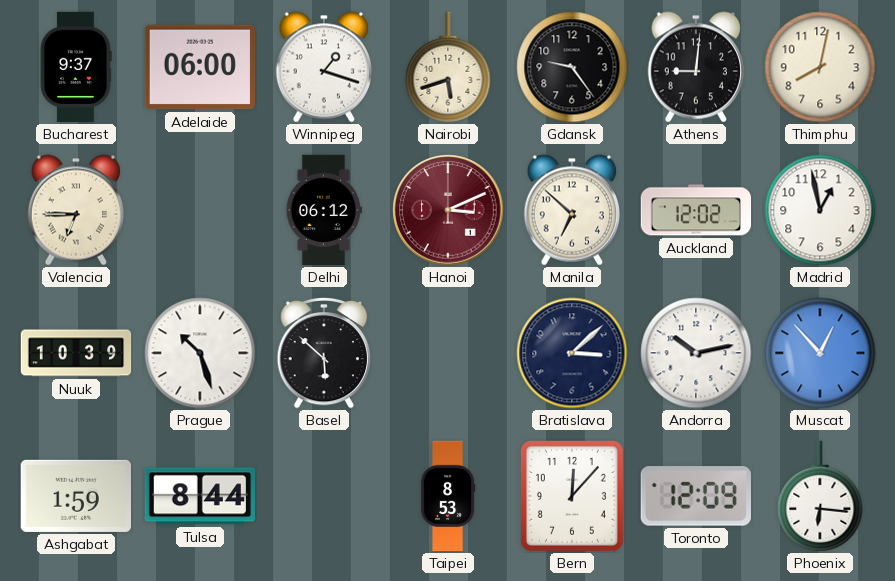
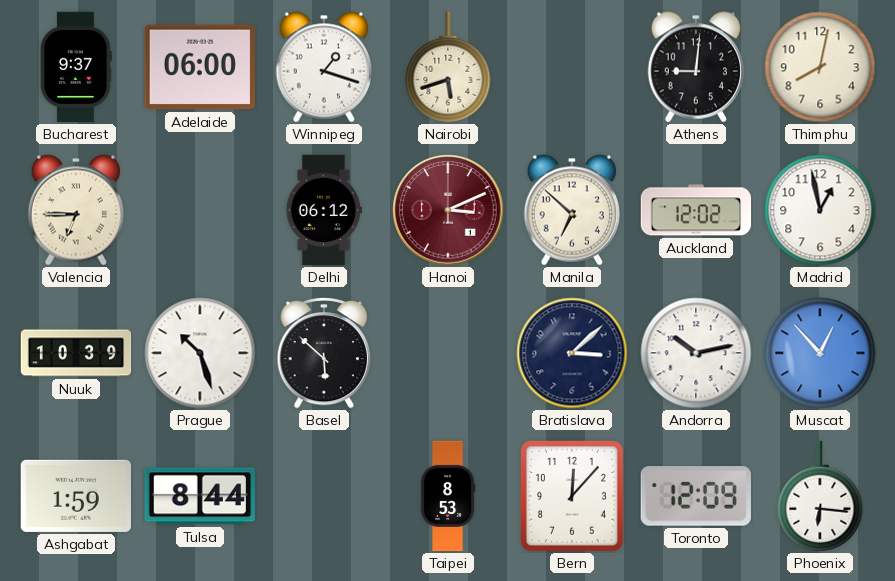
Gdansk: 9:24 -> none (572, 67)
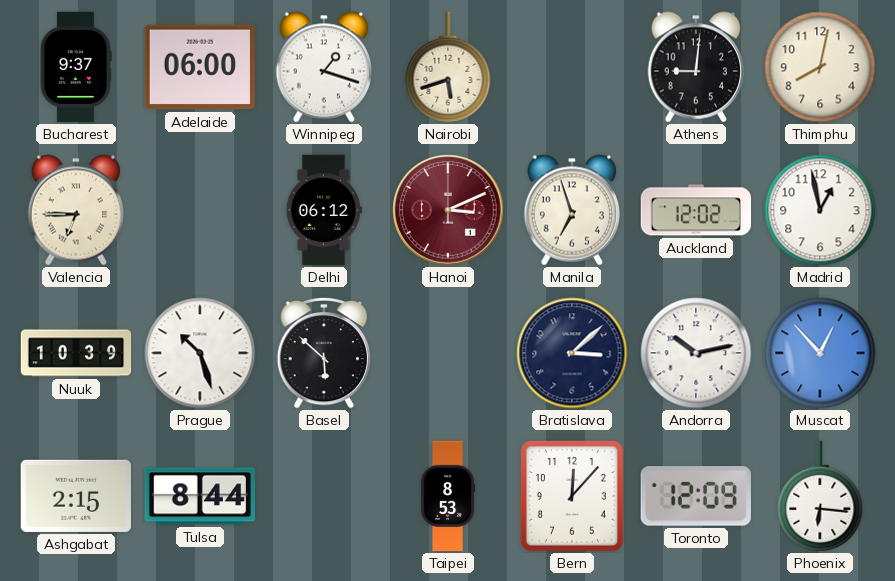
Manila: 6:52 -> 6:57 (571, 210)
Ashgabat: 1:59 -> 2:15 (75, 496)
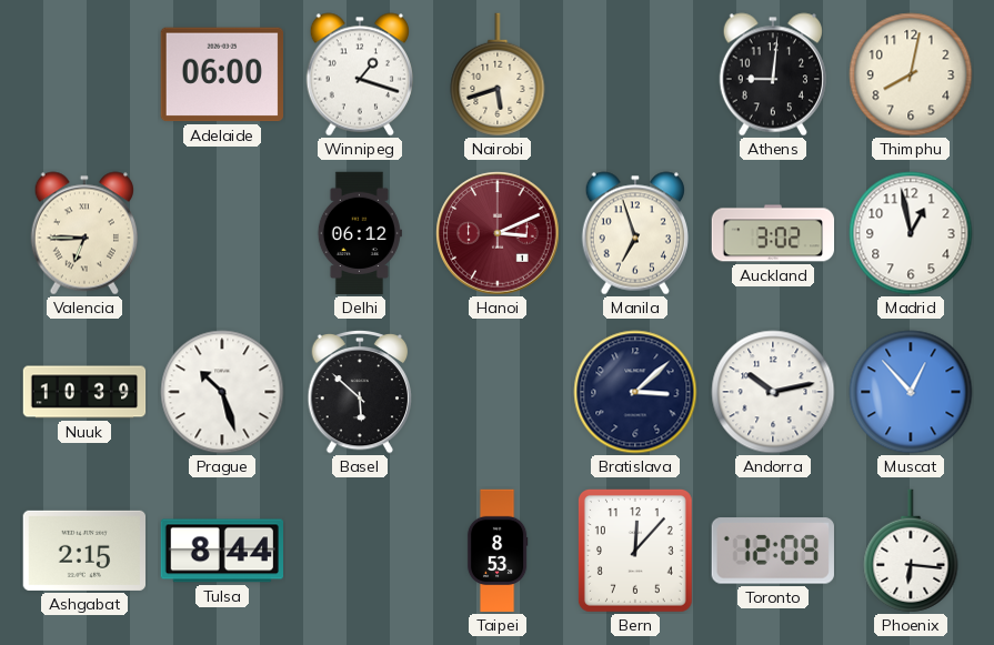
Bucharest: 9:37 -> none (76, 67)
Auckland: 12:02 -> 3:02 (773, 233)
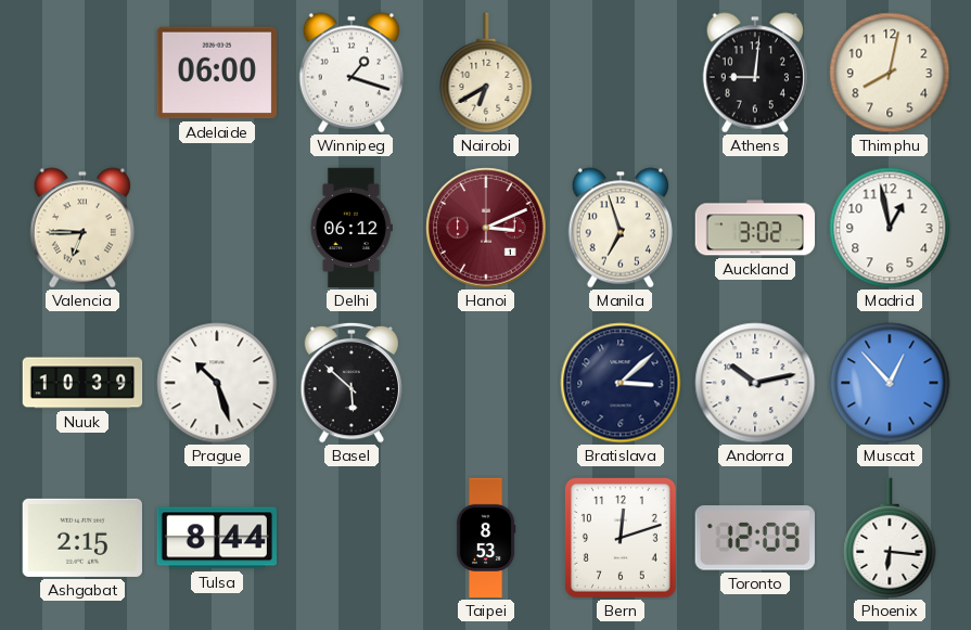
Nairobi: 5:42 -> 6:40 (486, 73)
Bern: 12:07 -> 12:12 (621, 539)
